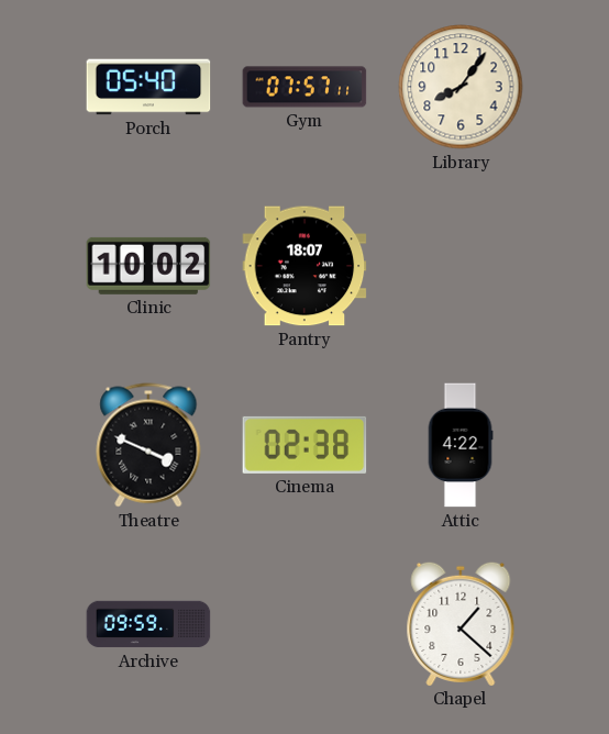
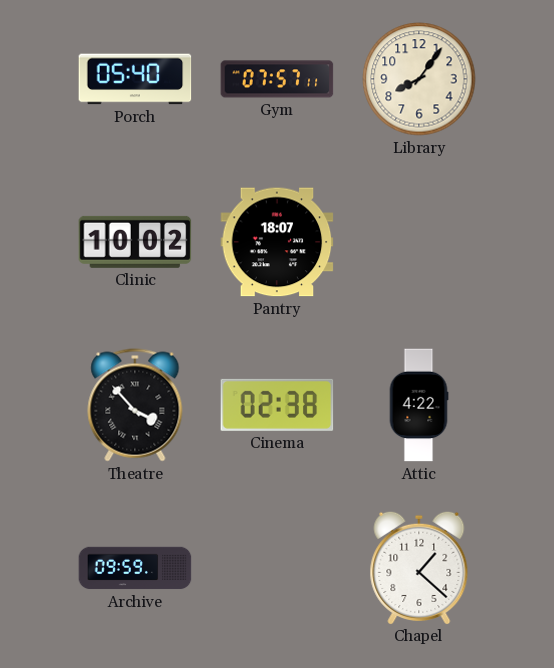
Theatre: 3:49 -> 3:53 (135, 405)
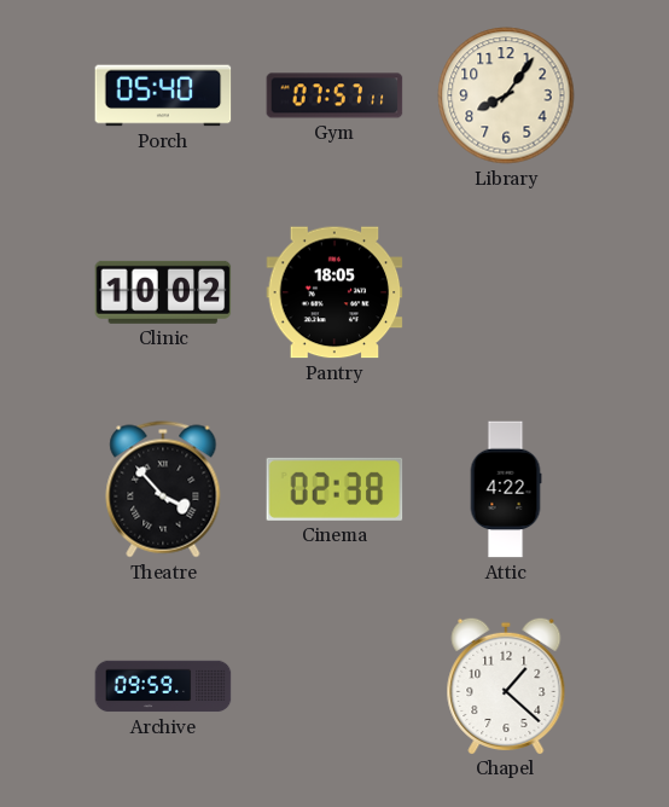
Pantry: 18:07 -> 18:05 (334, 292)
